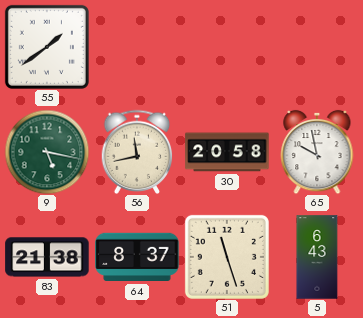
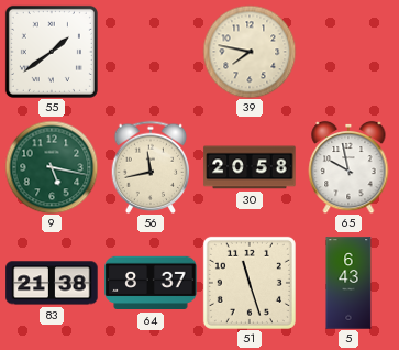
39: none -> 7:47 (250, 52)
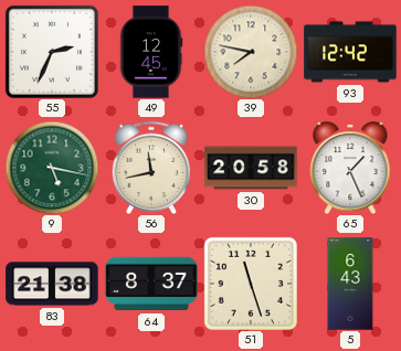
55: 1:39 -> 2:34 (52, 52)
49: none -> 12:45 (151, 52)
93: none -> 12:42 (350, 52)
65: 9:58 -> 1:26 (350, 168)
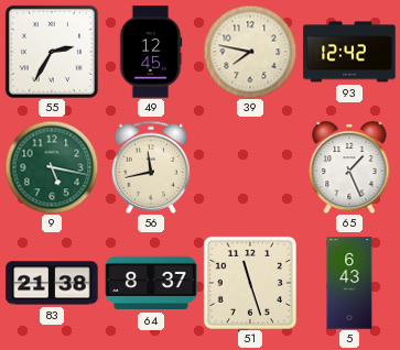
55: 2:34 -> 2:35 (52, 52)
30: 20:58 -> none (251, 168)
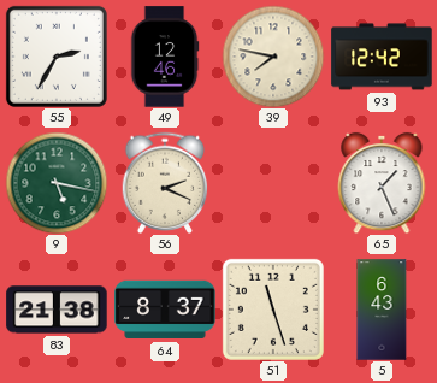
49: 12:45 -> 12:46 (165, 57)
56: 11:43 -> 2:19 (165, 182)
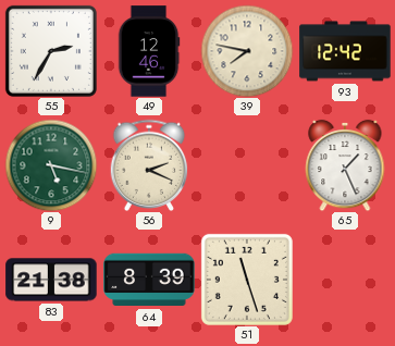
64: 8:37 -> 8:39 (149, 280)
5: 6:43 -> none (382, 310)
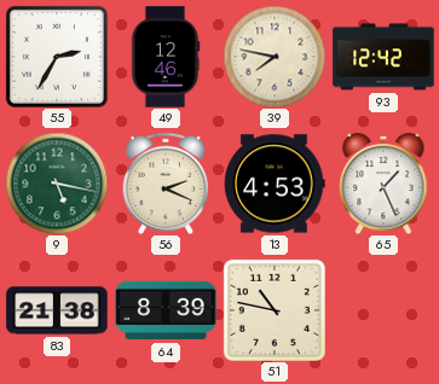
13: none -> 4:53 (275, 184)
51: 11:27 -> 10:47 (275, 310)
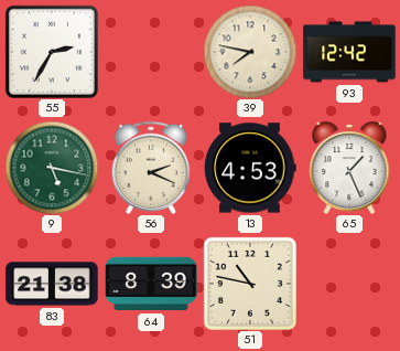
49: 12:46 -> none (166, 57)
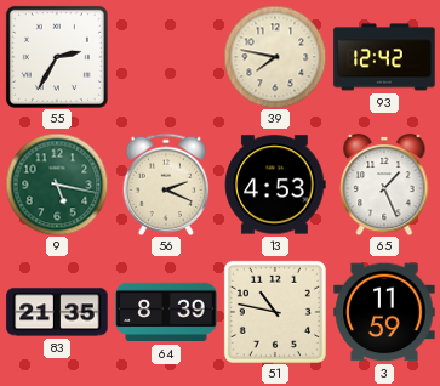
83: 21:38 -> 21:35 (57, 312)
3: none -> 11:59 (384, 312)
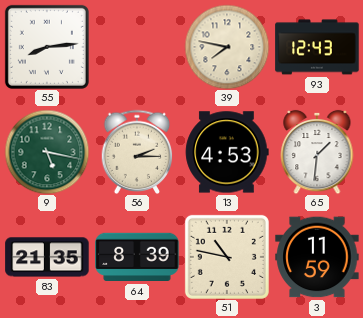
55: 2:35 -> 8:14 (47, 47)
93: 12:42 -> 12:43 (317, 47)
56: 2:19 -> 2:15 (137, 151)
65: 1:26 -> 1:31 (317, 152)
